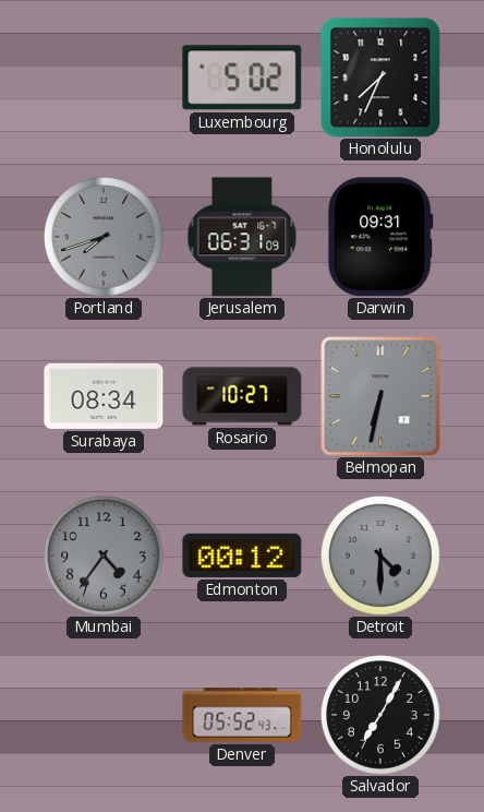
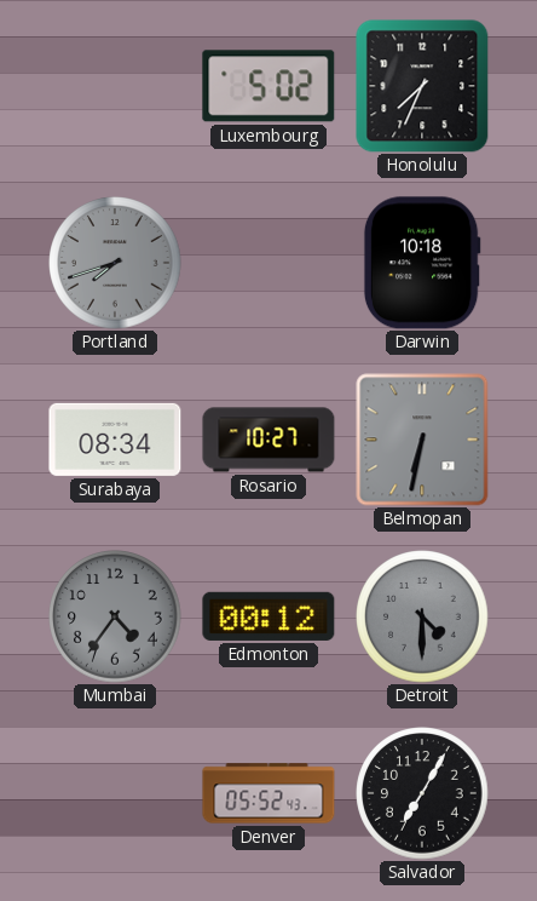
Jerusalem: 06:31 -> none (242, 237)
Darwin: 09:31 -> 10:18 (422, 263)
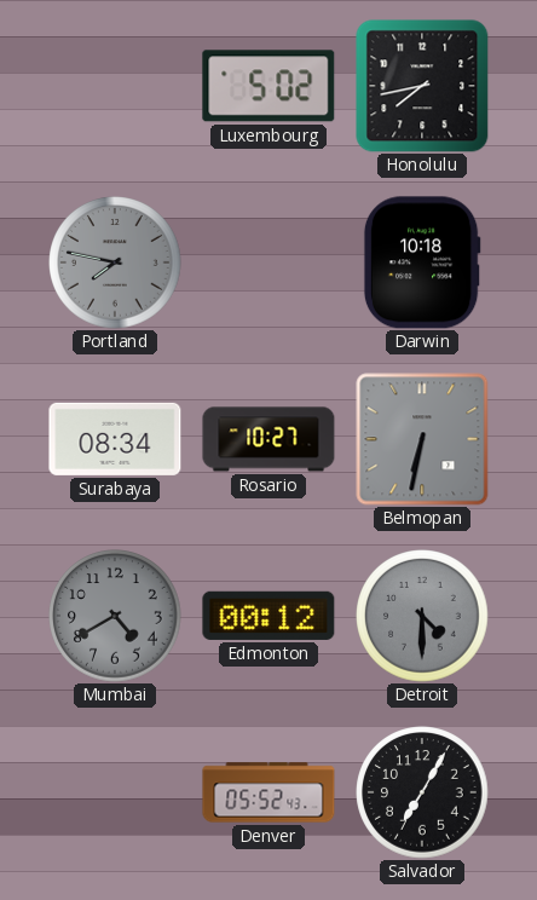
Honolulu: 7:34 -> 7:43 (422, 86)
Portland: 7:42 -> 7:47 (115, 262)
Mumbai: 4:36 -> 4:40 (115, 616)
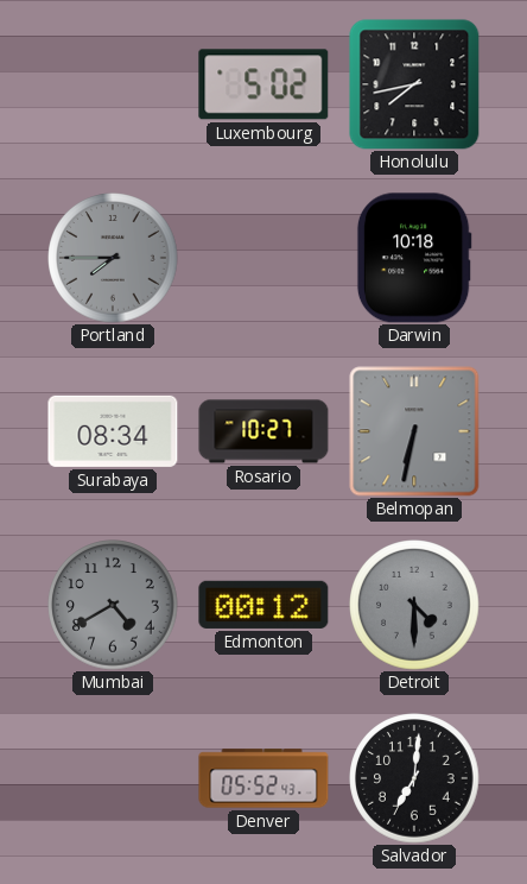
Portland: 7:47 -> 7:45 (113, 258)
Salvador: 7:05 -> 7:01 (414, 778)
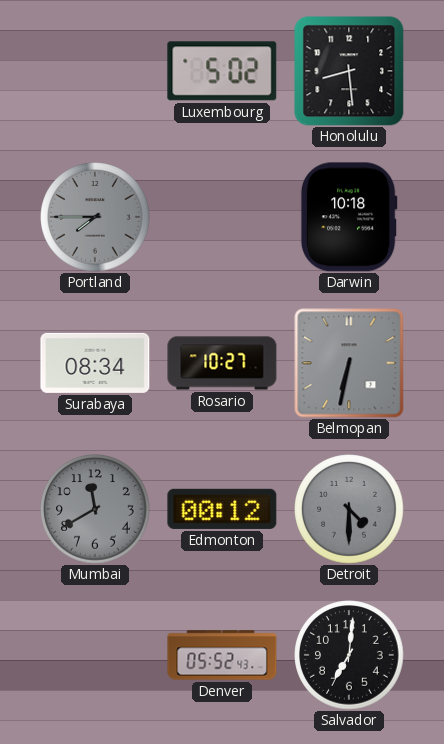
Honolulu: 7:43 -> 8:29 (349, 71)
Mumbai: 4:40 -> 11:40 (95, 509)
